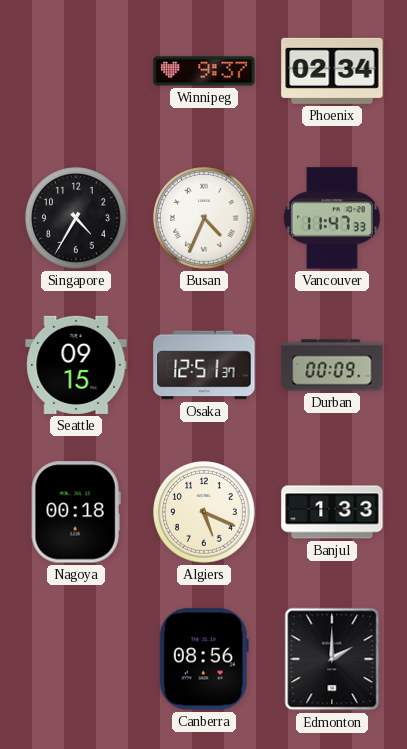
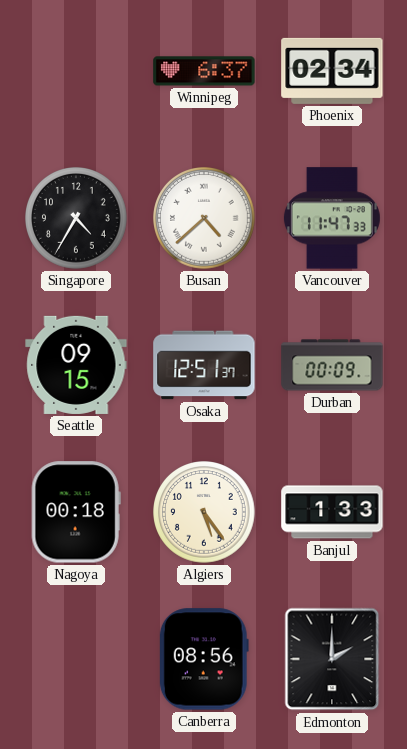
Winnipeg: 9:37 -> 6:37 (204, 71)
Busan: 4:34 -> 4:38 (205, 219)
Algiers: 5:19 -> 5:24 (205, 513)
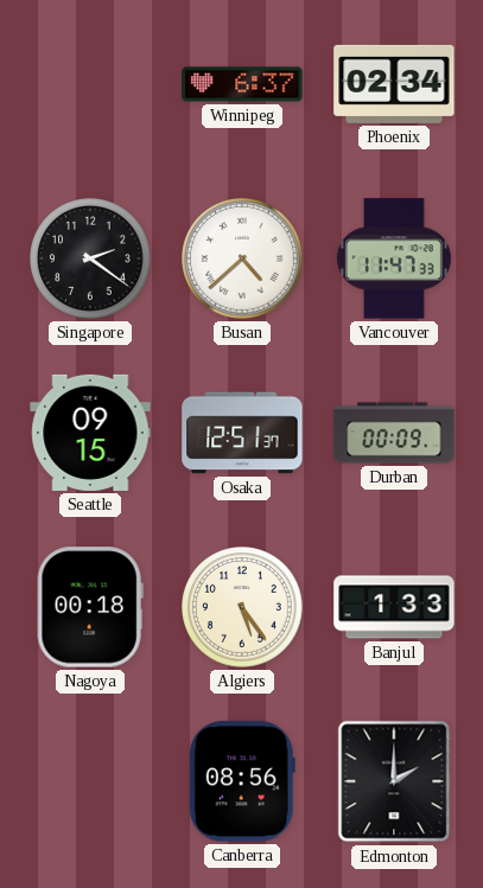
Singapore: 4:35 -> 2:21 (91, 260)
